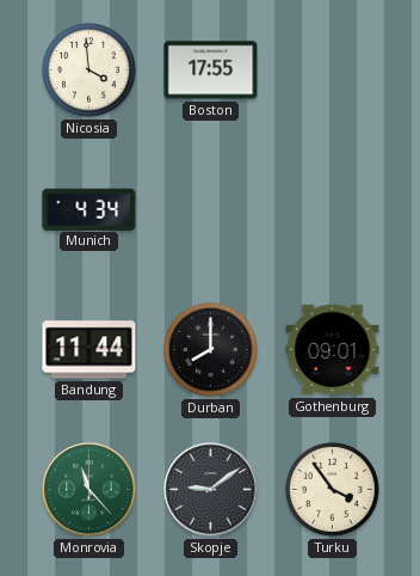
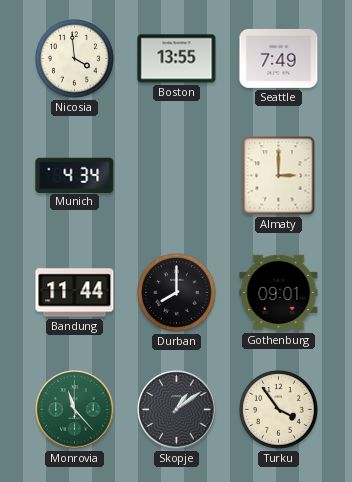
Boston: 17:55 -> 13:55 (177, 59)
Seattle: none -> 7:49 (279, 58)
Almaty: none -> 3:00 (279, 176)
Skopje: 9:09 -> 1:09 (177, 410)
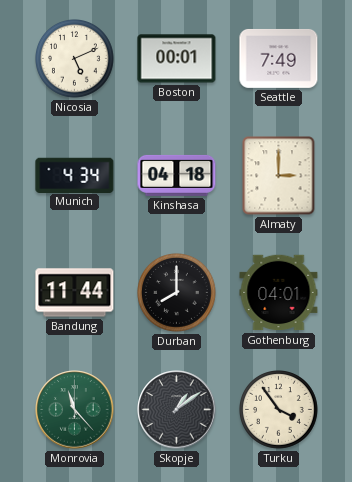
Nicosia: 3:59 -> 5:11 (75, 59)
Boston: 13:55 -> 00:01 (177, 59)
Kinshasa: none -> 04:18 (177, 175)
Gothenburg: 09:01 -> 04:01 (279, 293)
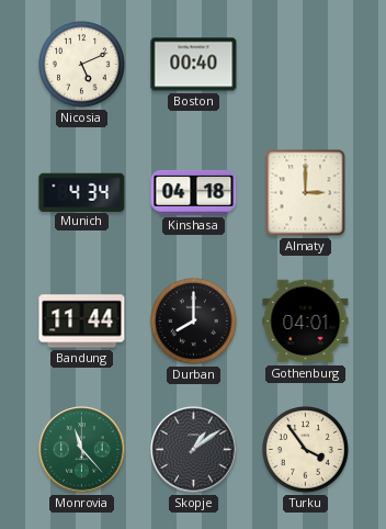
Boston: 00:01 -> 00:40 (194, 65)
Seattle: 7:49 -> none (279, 58)
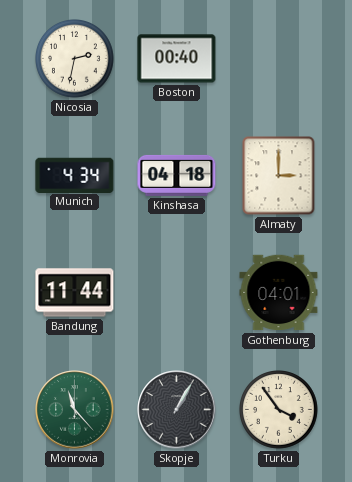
Nicosia: 5:11 -> 2:32 (75, 59)
Durban: 8:00 -> none (194, 322)
Skopje: 1:09 -> 1:05 (177, 410)
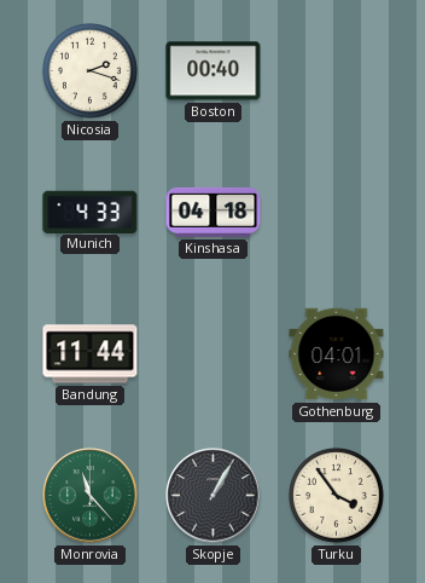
Nicosia: 2:32 -> 2:18 (91, 71)
Munich: 4:34 -> 4:33 (91, 212)
Almaty: 3:00 -> none (279, 176)
